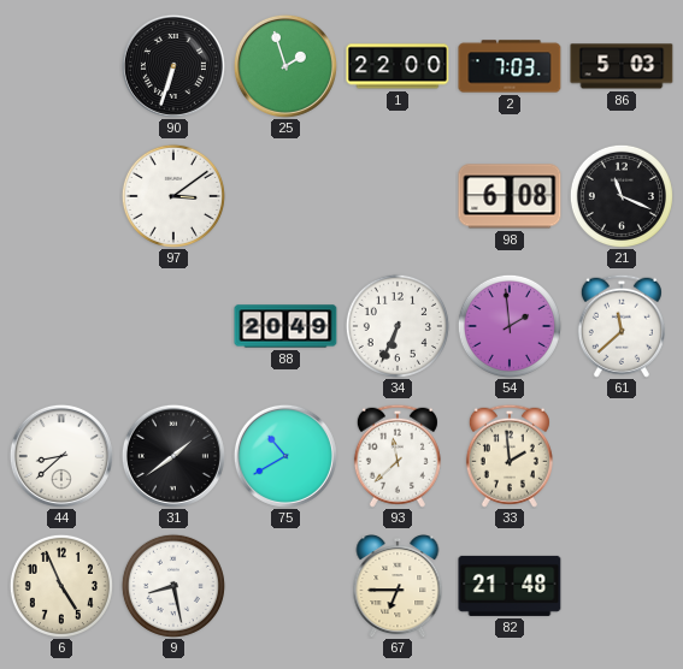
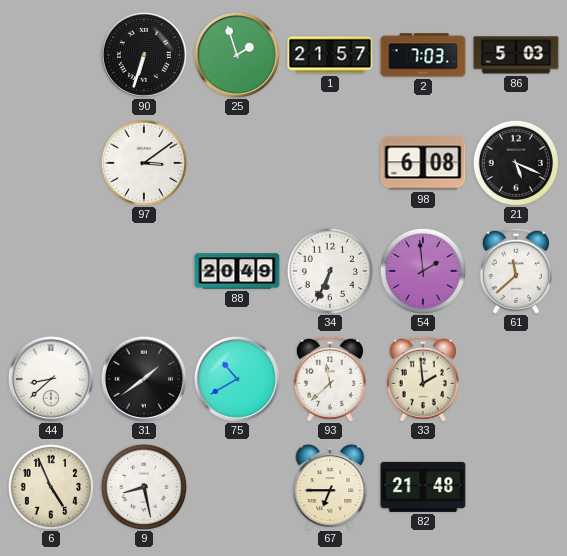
1: 22:00 -> 21:57 (330, 55)
21: 11:19 -> 5:19 (516, 163)
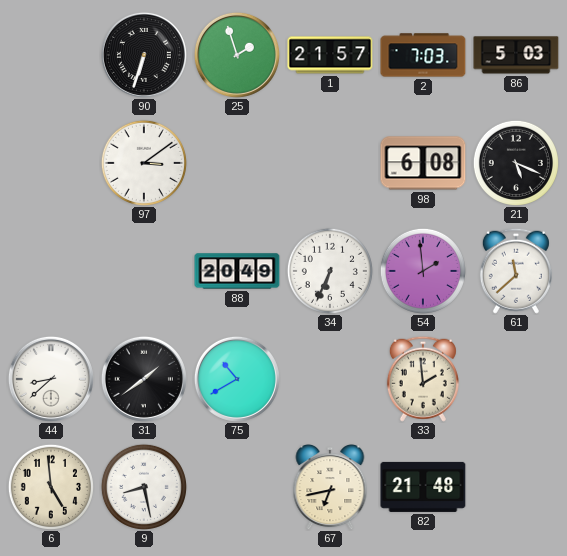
93: 11:38 -> none (330, 379)
6: 4:56 -> 4:59 (51, 487)
67: 6:45 -> 6:43 (330, 488)
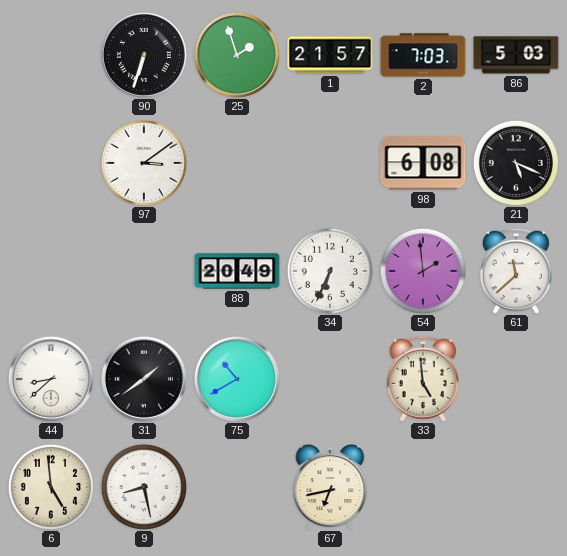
33: 1:59 -> 4:59 (423, 379)
82: 21:48 -> none (423, 487)
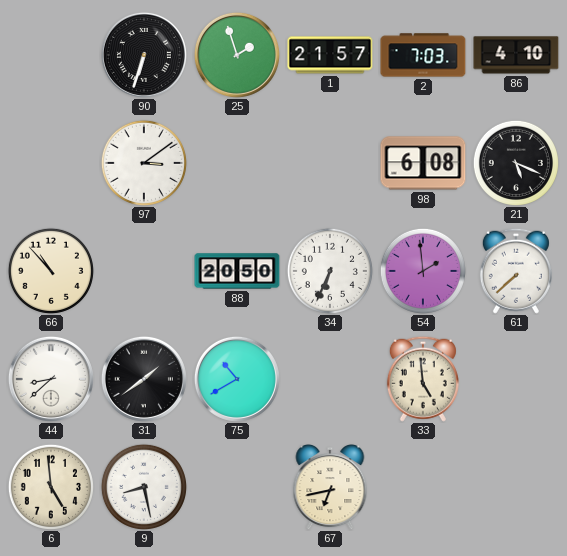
86: 5:03 -> 4:10 (516, 55)
66: none -> 10:53 (51, 271)
88: 20:49 -> 20:50 (237, 271)
61: 11:38 -> 7:38 (516, 271)
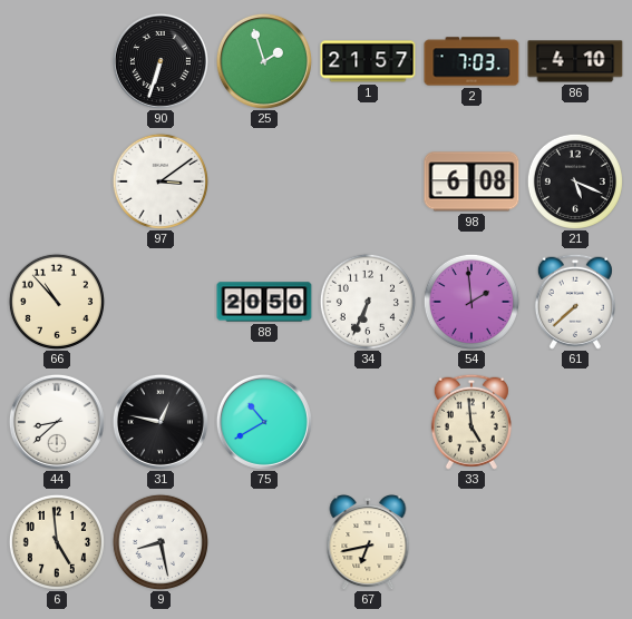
31: 1:39 -> 12:47 (161, 422)
